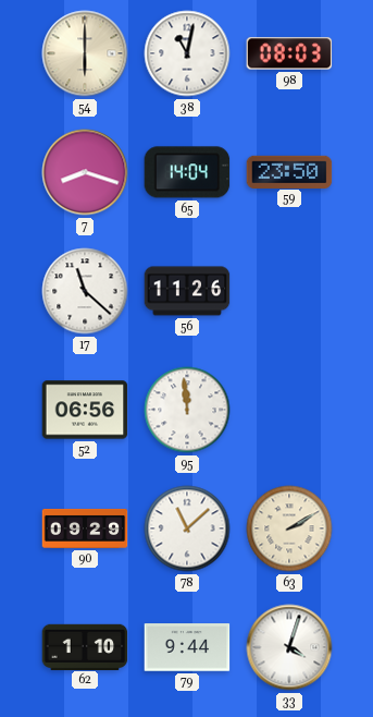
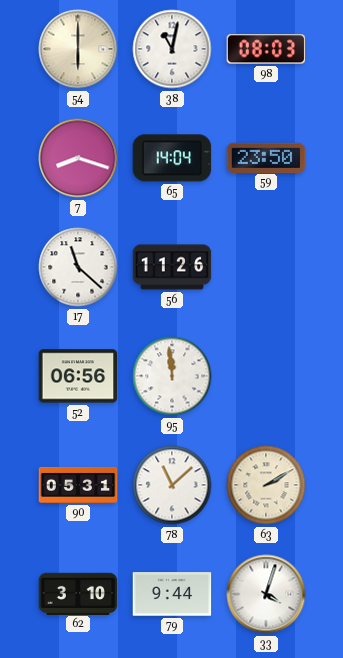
90: 09:29 -> 05:31 (78, 485)
62: 1:10 -> 3:10 (78, 593)
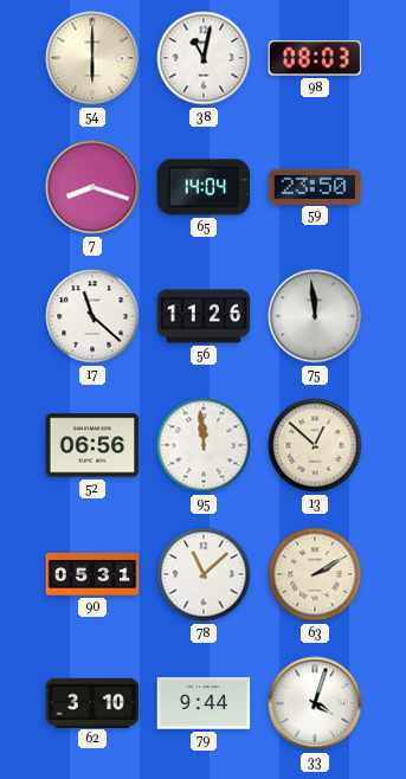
75: none -> 11:59 (315, 316)
13: none -> 12:52 (315, 445)
